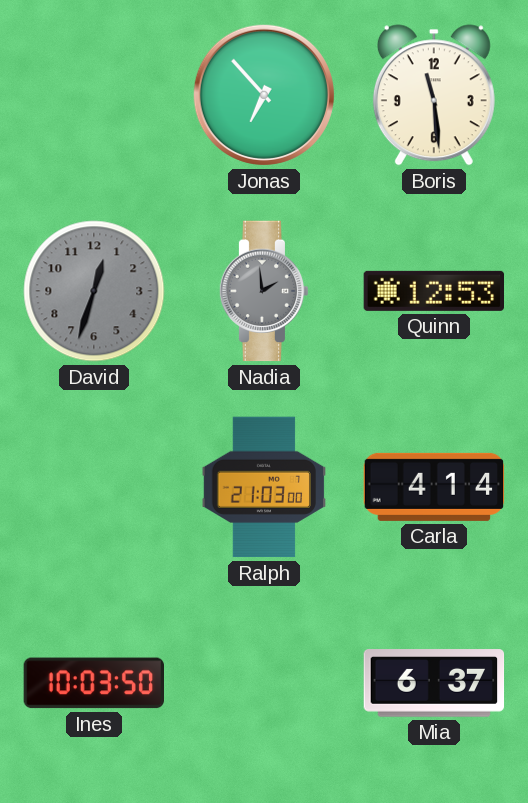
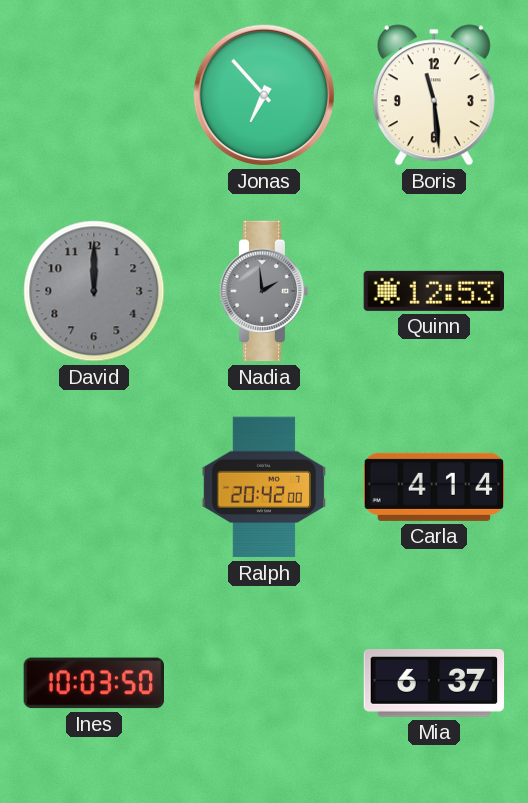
David: 12:33 -> 12:00 (94, 291)
Ralph: 21:03 -> 20:42 (263, 487)
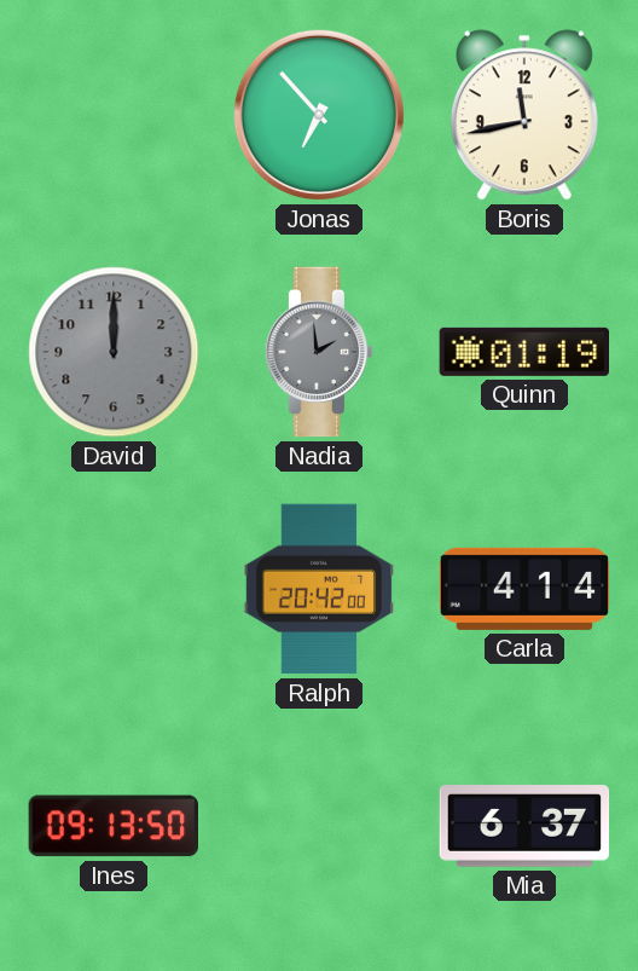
Boris: 11:29 -> 11:43 (524, 115)
Quinn: 12:53 -> 01:19 (524, 352)
Ines: 10:03 -> 09:13 (112, 826)
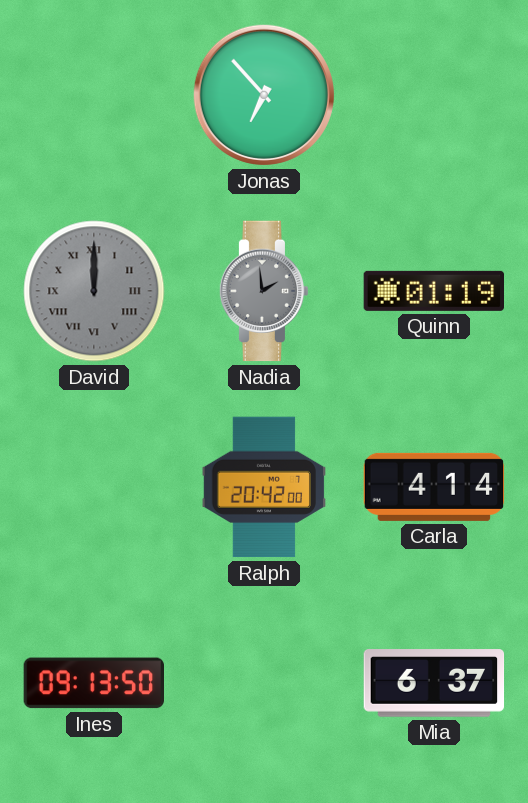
Boris: 11:43 -> none (524, 115)
David numerals: Arabic -> Roman (94, 291)
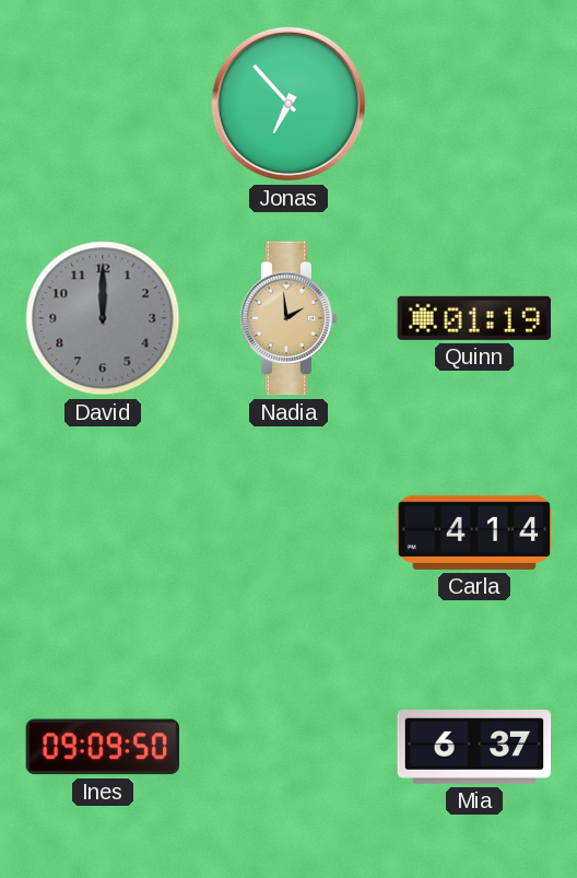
David numerals: Roman -> Arabic (103, 318)
Nadia dial: grey -> champagne (288, 318)
Ralph: 20:42 -> none (263, 487)
Ines: 09:13 -> 09:09 (102, 747)
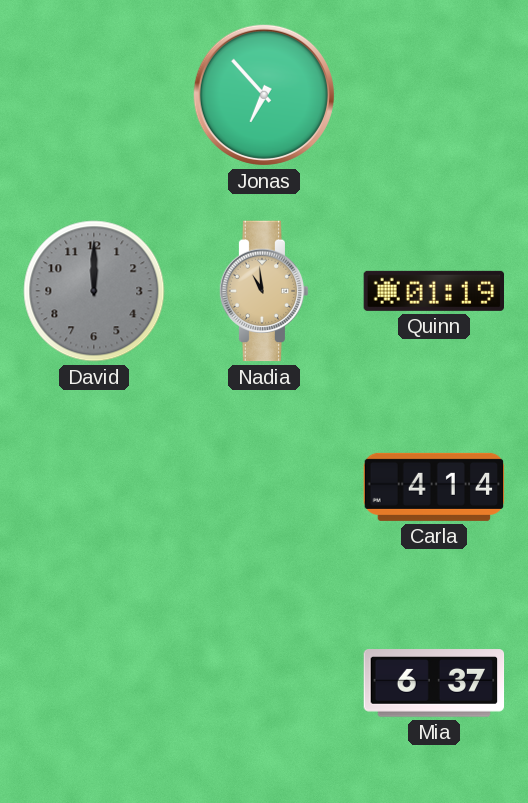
Nadia: 1:59 -> 10:59 (264, 291)
Ines: 09:09 -> none (102, 747)
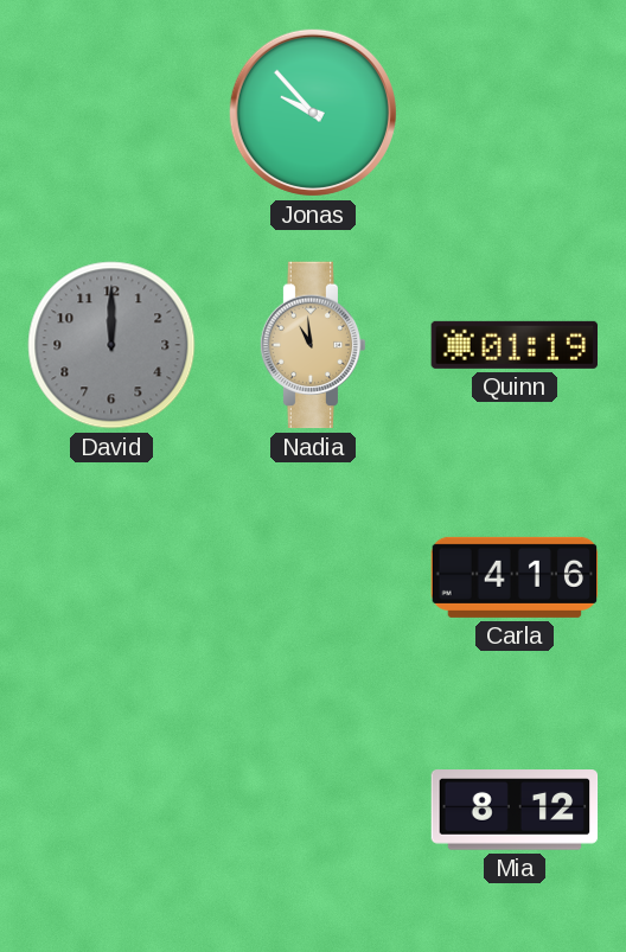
Jonas: 6:53 -> 9:53 (313, 113)
Carla: 4:14 -> 4:16 (515, 577)
Mia: 6:37 -> 8:12 (515, 810)
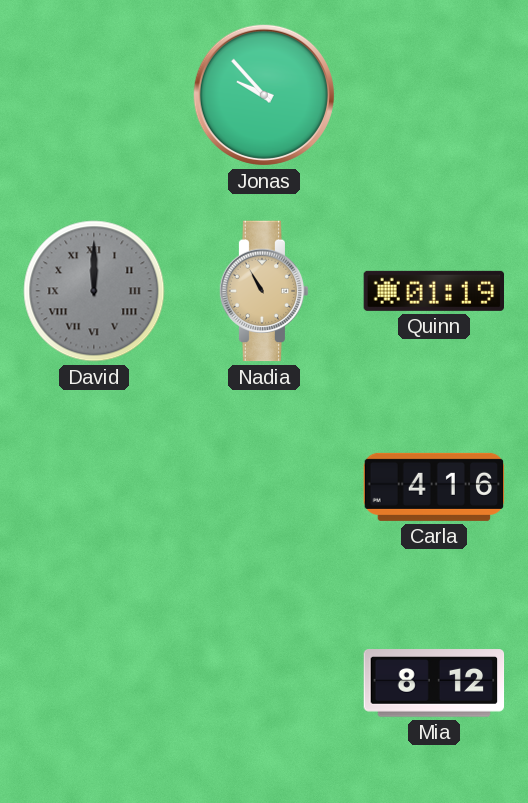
David numerals: Arabic -> Roman (94, 291)
Nadia: 10:59 -> 10:55 (264, 291)
